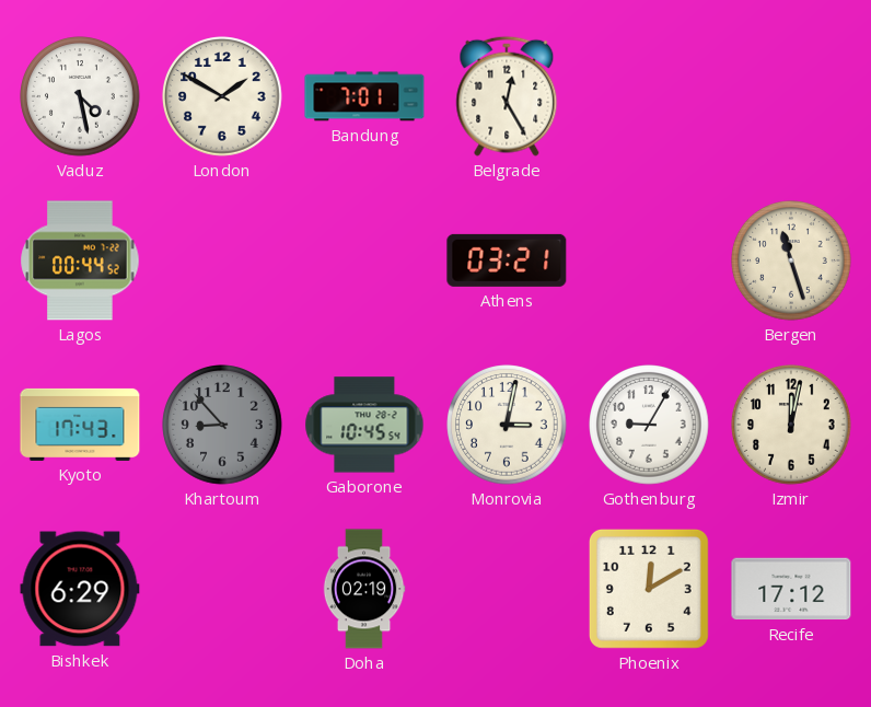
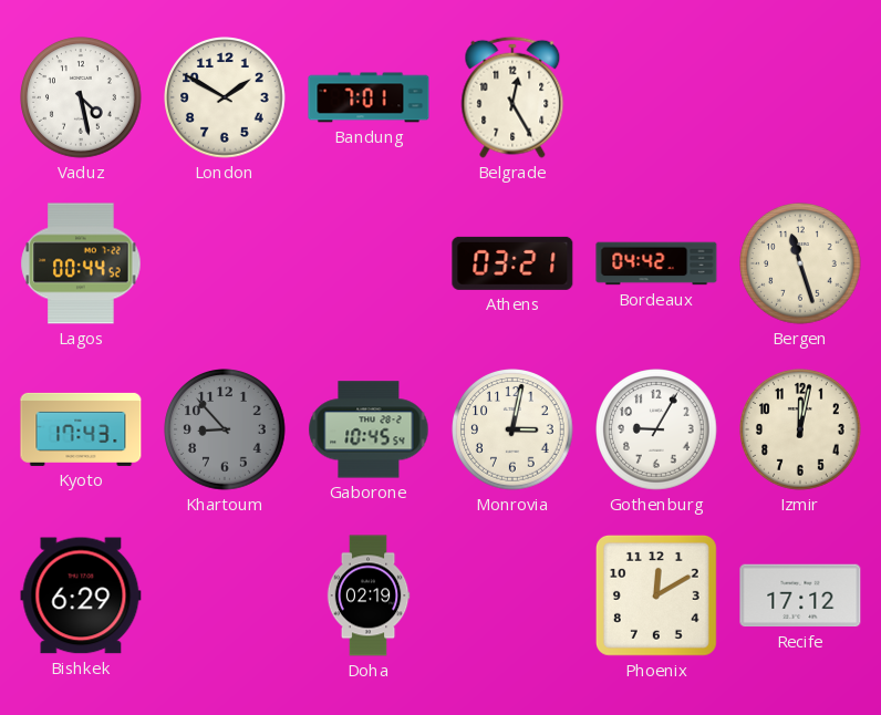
Bordeaux: none -> 04:42 (656, 263)
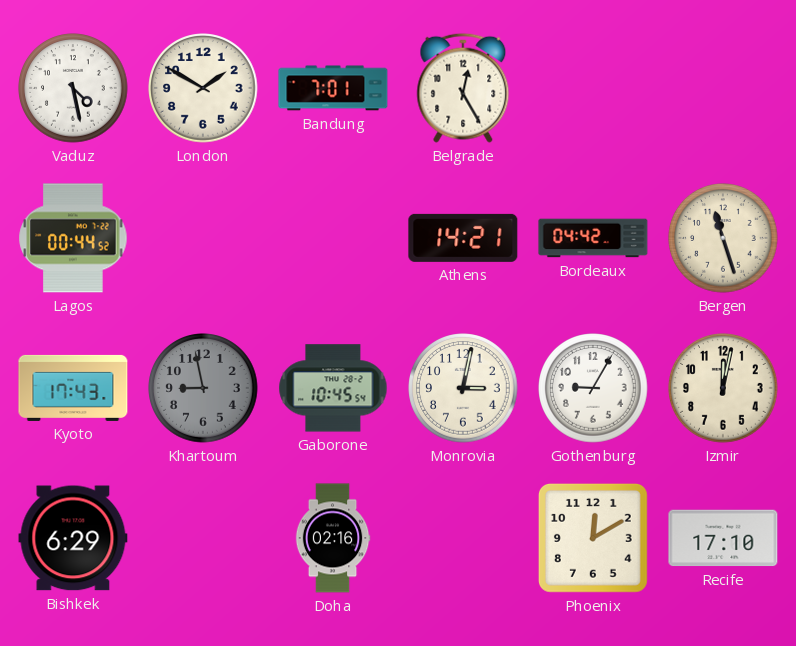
Athens: 03:21 -> 14:21 (463, 238)
Khartoum: 8:53 -> 8:58 (203, 388)
Doha: 02:19 -> 02:16 (333, 538)
Recife: 17:12 -> 17:10 (723, 538)
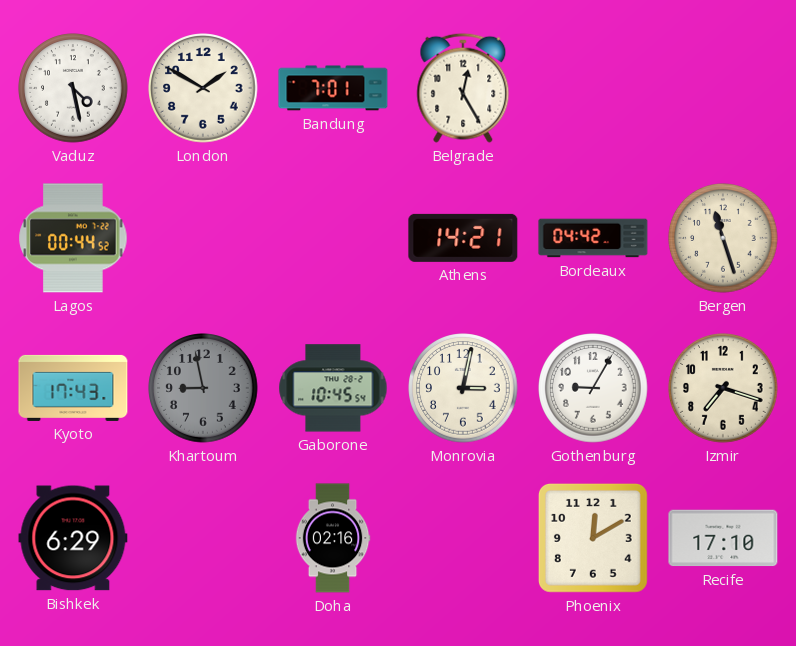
Izmir: 12:02 -> 7:18 (723, 388)
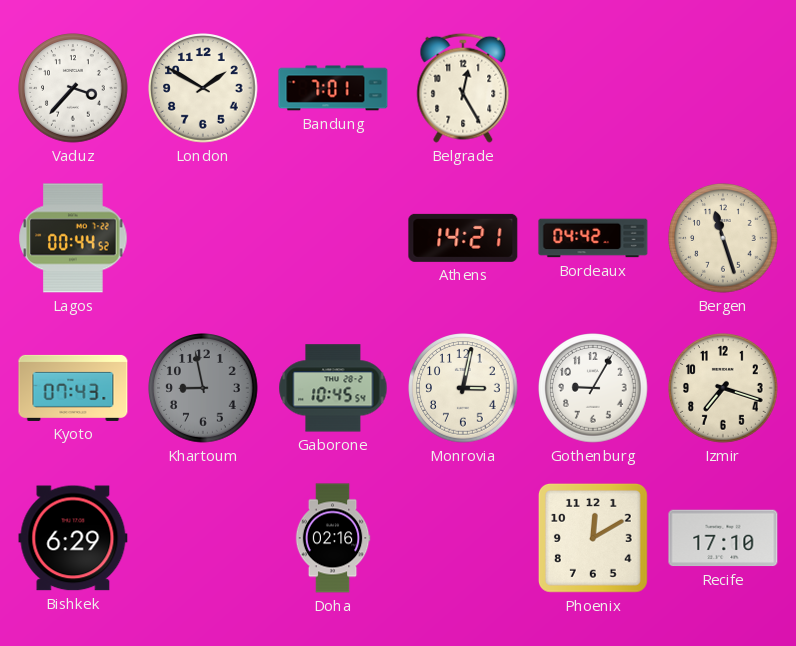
Vaduz: 4:28 -> 3:37 (73, 88)
Kyoto: 17:43 -> 07:43 (73, 388)
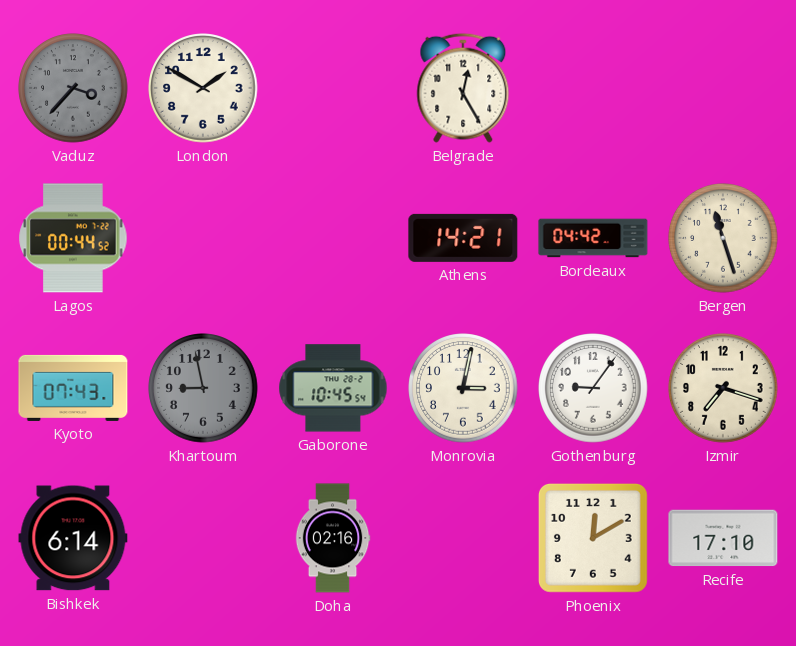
Vaduz dial: white -> grey (73, 88)
Bandung: 7:01 -> none (333, 88)
Gothenburg: 9:05 -> 9:06 (593, 388)
Bishkek: 6:29 -> 6:14 (73, 538)
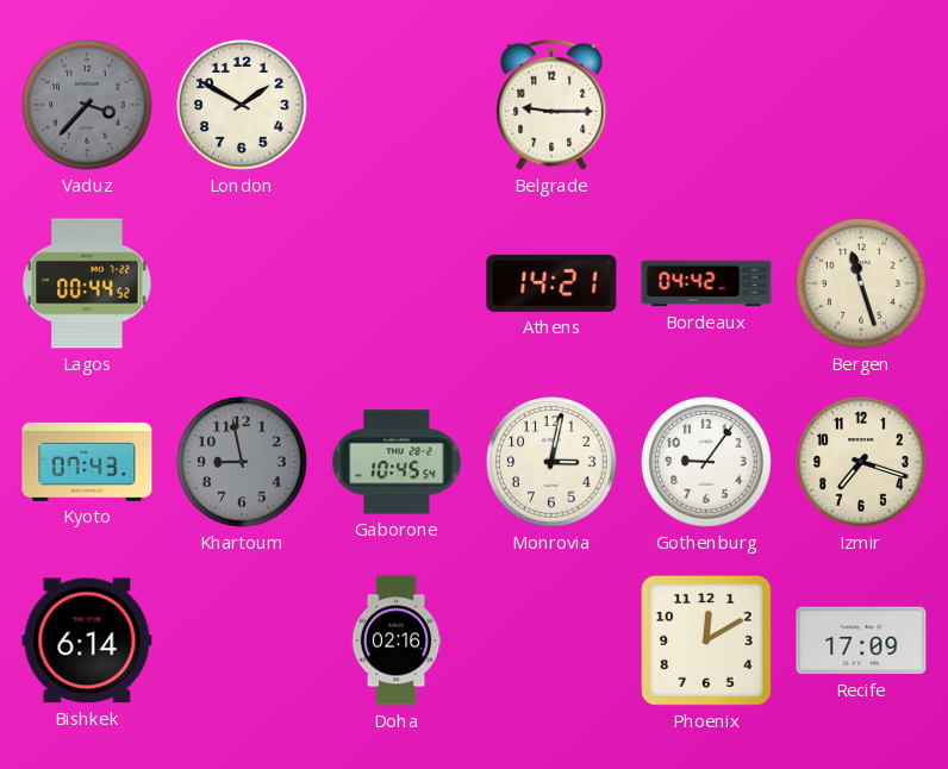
Belgrade: 12:25 -> 9:15 (551, 105)
Recife: 17:10 -> 17:09 (861, 640)
